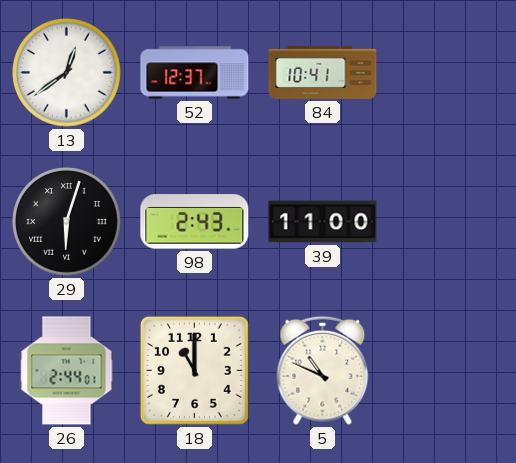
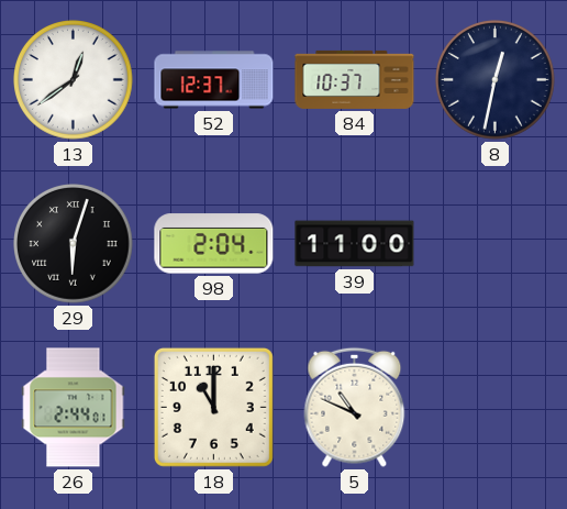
84: 10:41 -> 10:37 (355, 79)
8: none -> 12:32 (496, 80)
98: 2:43 -> 2:04 (214, 244)
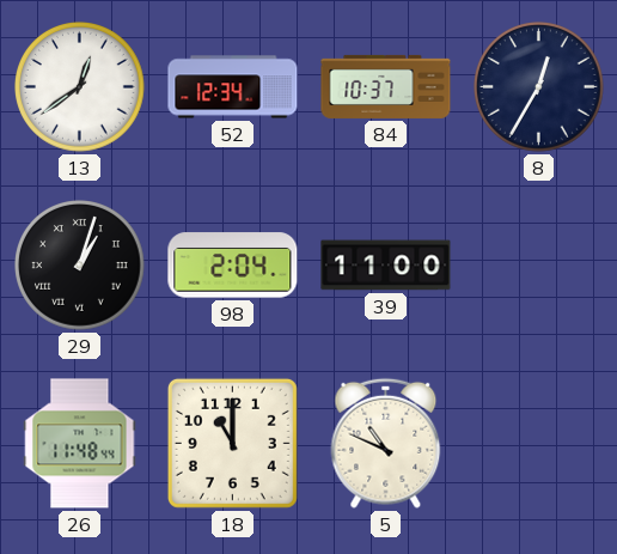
52: 12:37 -> 12:34 (233, 87)
8: 12:32 -> 12:35 (539, 87)
29: 6:03 -> 1:03 (80, 266)
26: 2:44 -> 11:48 (80, 444)
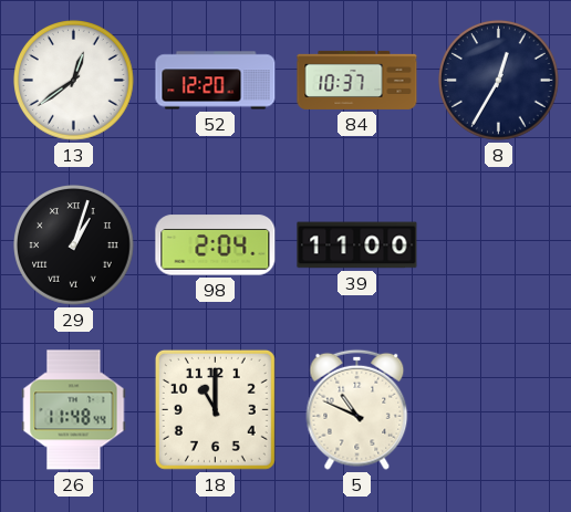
52: 12:34 -> 12:20 (216, 81)
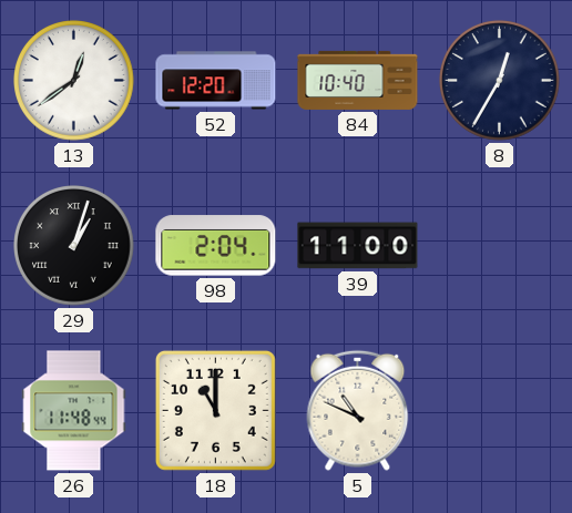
84: 10:37 -> 10:40 (358, 80)
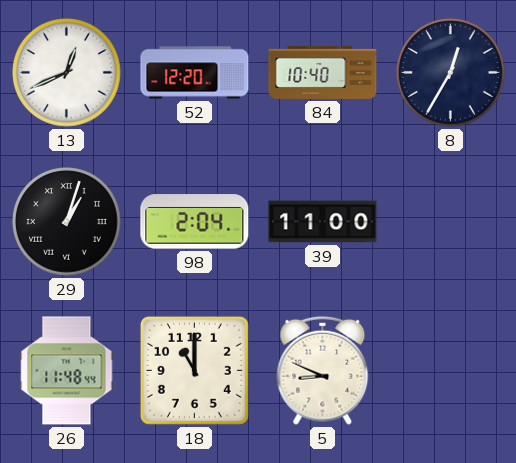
13: 12:39 -> 12:41 (67, 73)
5: 10:49 -> 8:49 (323, 370)
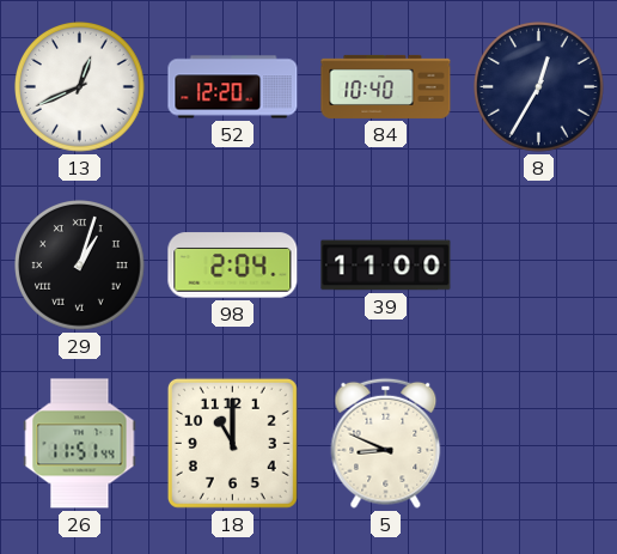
26: 11:48 -> 11:51 (80, 444)
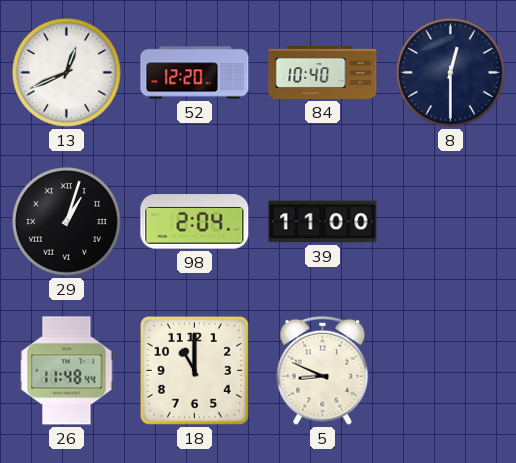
8: 12:35 -> 12:30 (451, 73)
26: 11:51 -> 11:48 (67, 371)
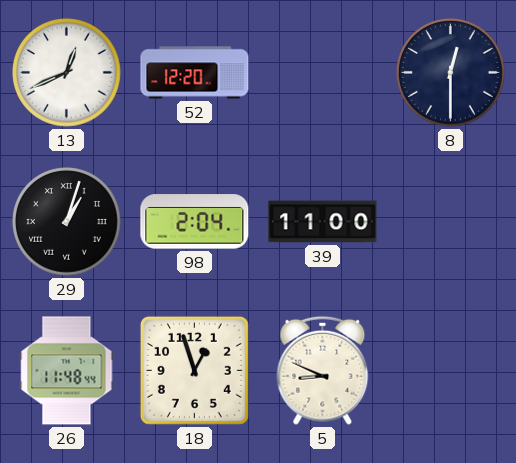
84: 10:40 -> none (323, 72)
18: 11:00 -> 12:57 (194, 370)
